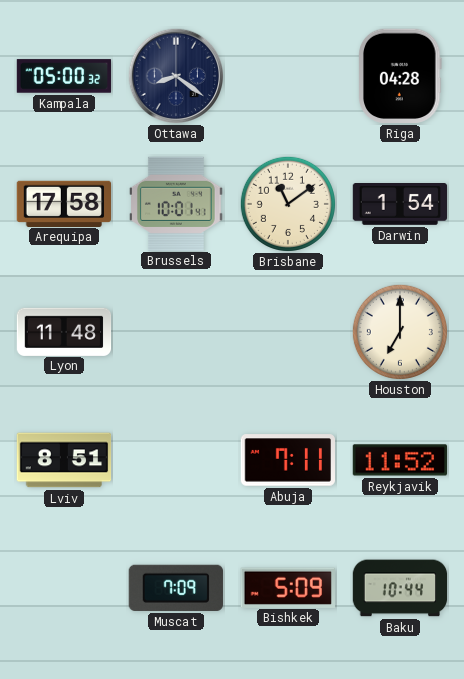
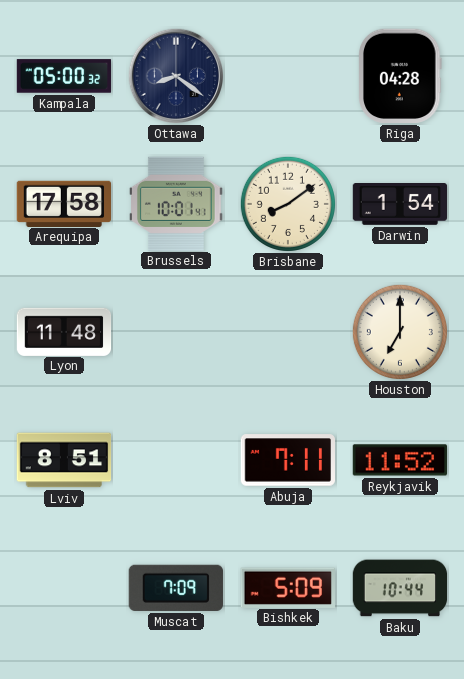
Brisbane: 11:09 -> 8:09 (288, 204)
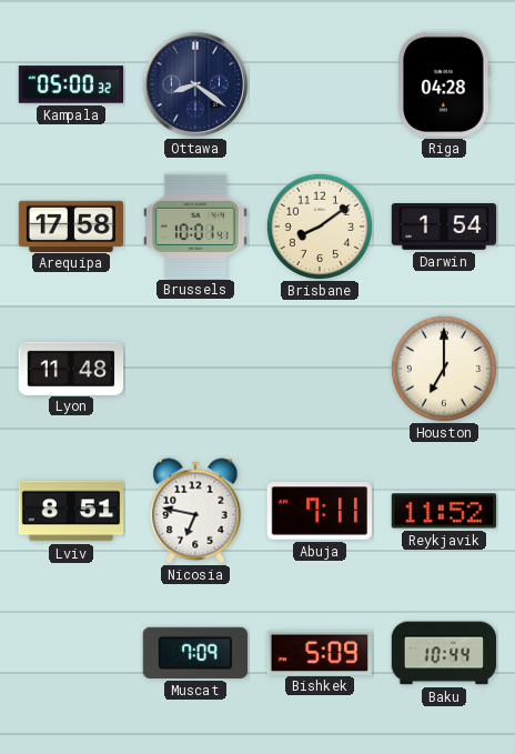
Nicosia: none -> 6:47 (195, 511)
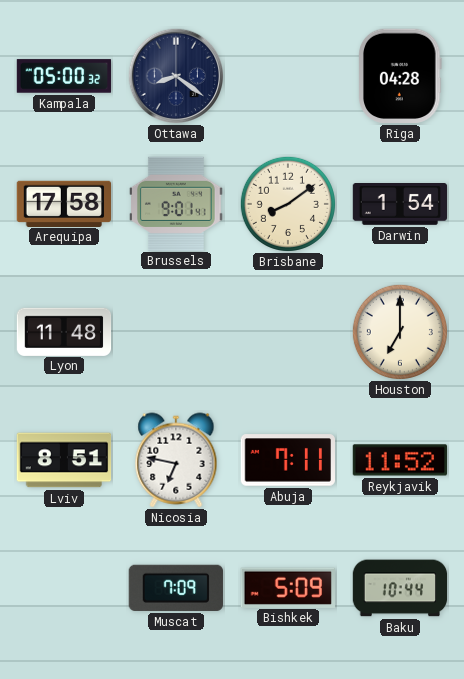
Brussels: 10:01 -> 9:01 (177, 203)
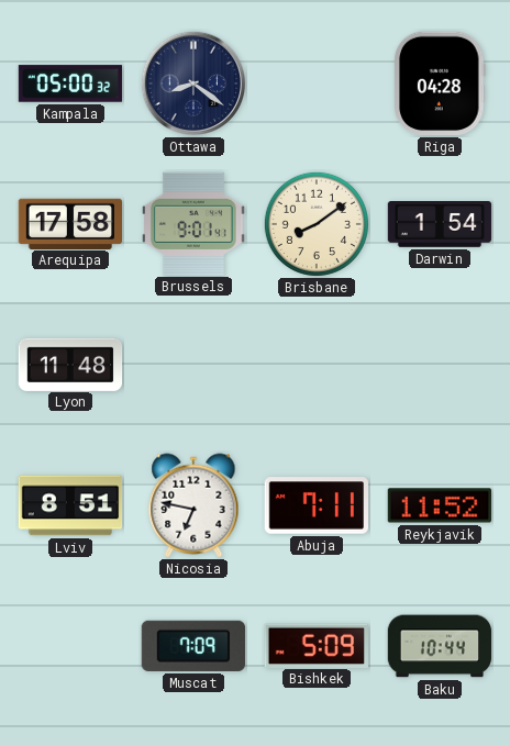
Houston: 7:00 -> none (400, 332)
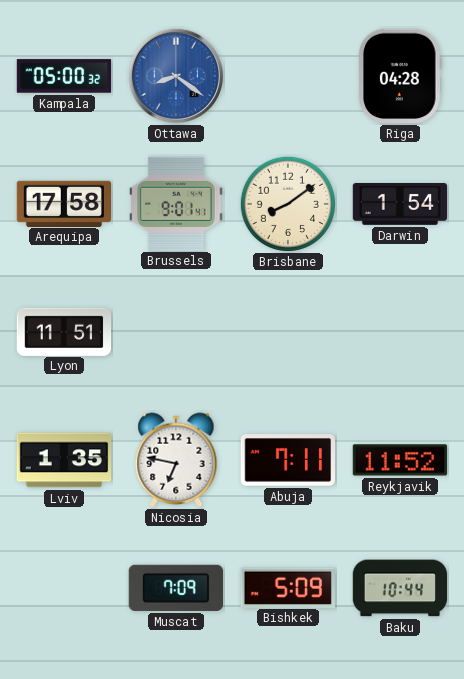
Ottawa dial: navy -> blue (176, 76)
Lyon: 11:48 -> 11:51 (64, 331)
Lviv: 8:51 -> 1:35 (64, 460)
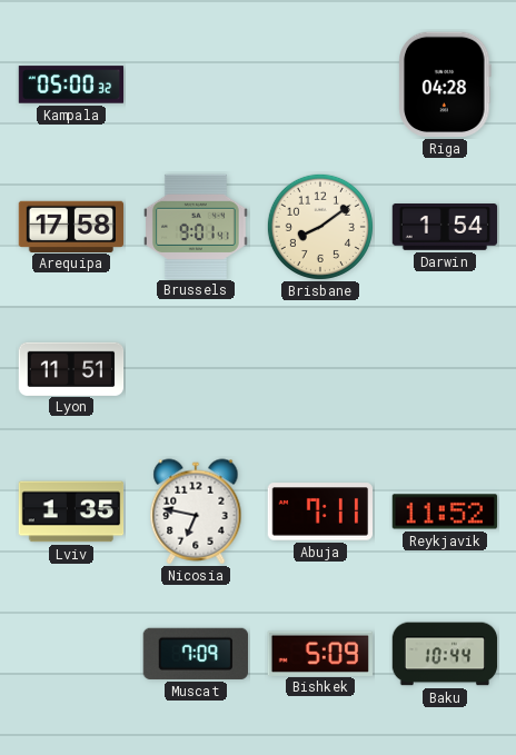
Ottawa: 8:21 -> none (176, 76)
